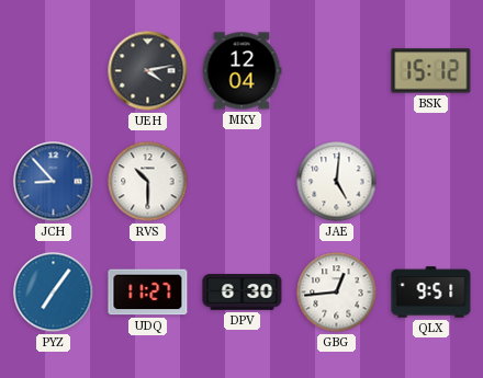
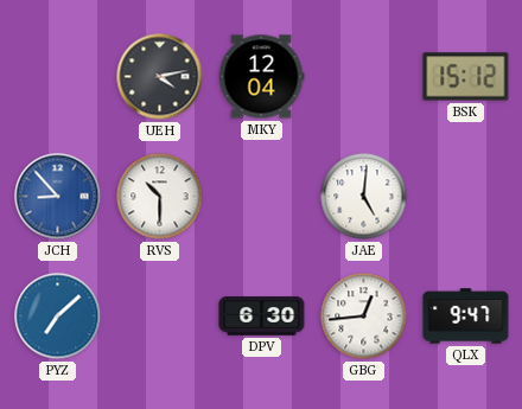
PYZ: 7:06 -> 7:08 (58, 317)
UDQ: 11:27 -> none (148, 293)
QLX: 9:51 -> 9:47 (466, 317)
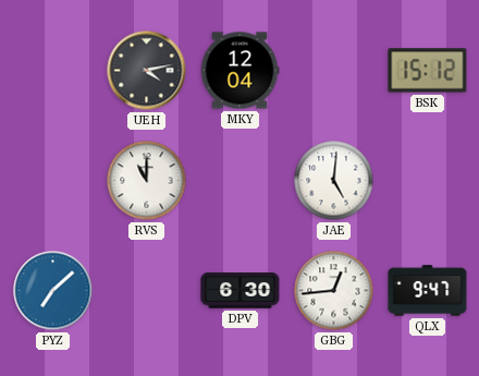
JCH: 8:53 -> none (58, 197)
RVS: 10:30 -> 11:00 (147, 181)
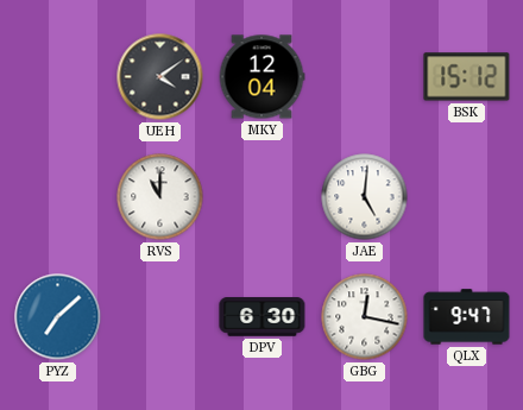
UEH: 4:13 -> 4:09 (160, 77)
GBG: 12:44 -> 12:17 (365, 317)
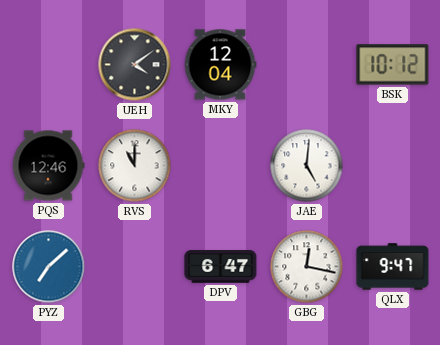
BSK: 15:12 -> 10:12 (393, 65)
PQS: none -> 12:46 (48, 166)
DPV: 6:30 -> 6:47 (221, 267)
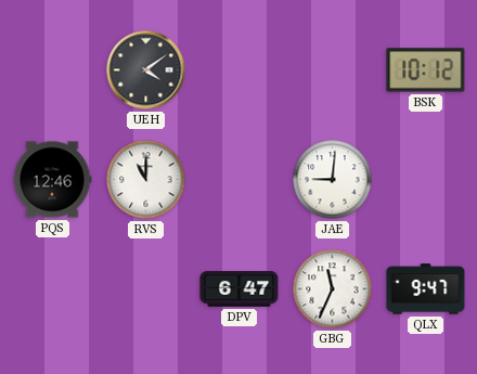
MKY: 12:04 -> none (220, 65)
JAE: 5:01 -> 9:01 (333, 180)
PYZ: 7:08 -> none (49, 267)
GBG: 12:17 -> 11:34 (333, 289)
